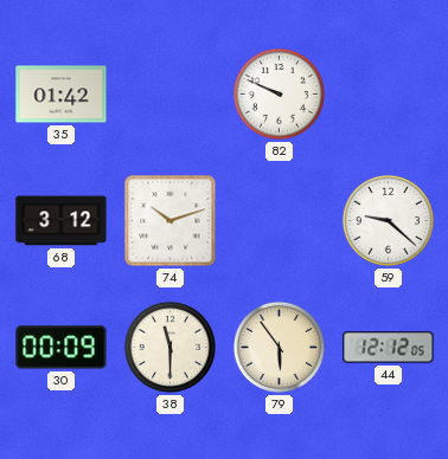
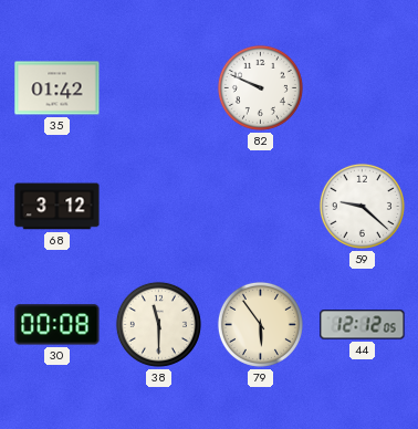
74: 10:12 -> none (171, 221)
30: 00:09 -> 00:08 (58, 325)
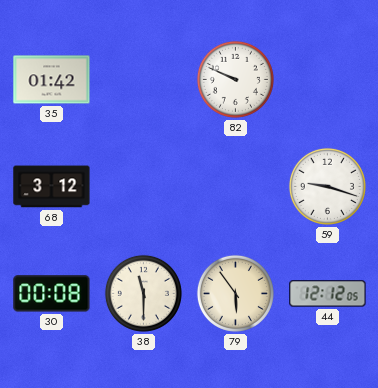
59: 9:22 -> 9:18 (327, 186)
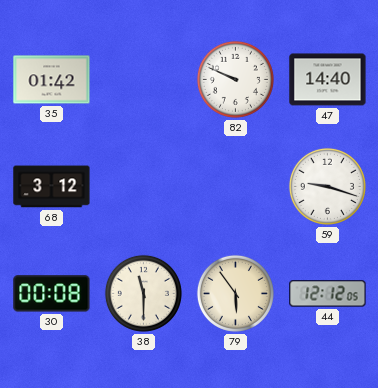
47: none -> 14:40 (328, 80)
